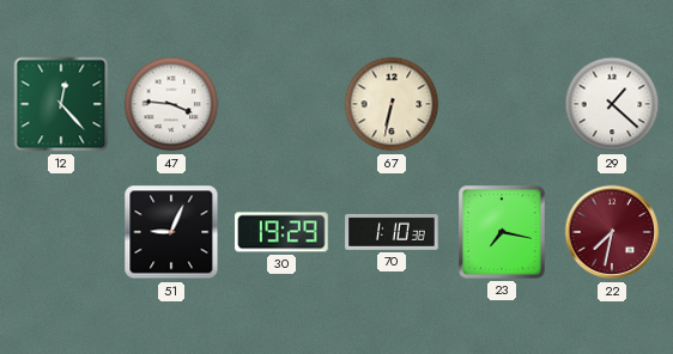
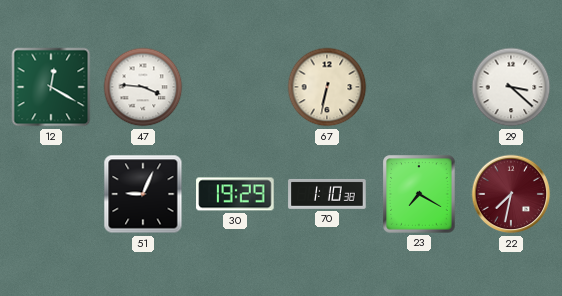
12: 12:23 -> 12:20 (51, 87)
29: 1:22 -> 3:22 (511, 87)
23: 7:17 -> 7:20 (419, 194)
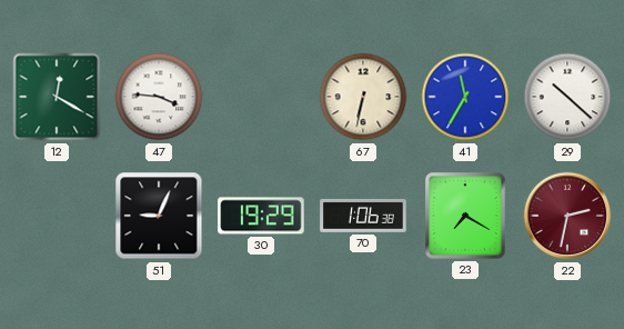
41: none -> 11:35 (465, 97)
29: 3:22 -> 10:22 (567, 97)
70: 1:10 -> 1:06 (363, 216)
22: 7:32 -> 2:32 (567, 216)
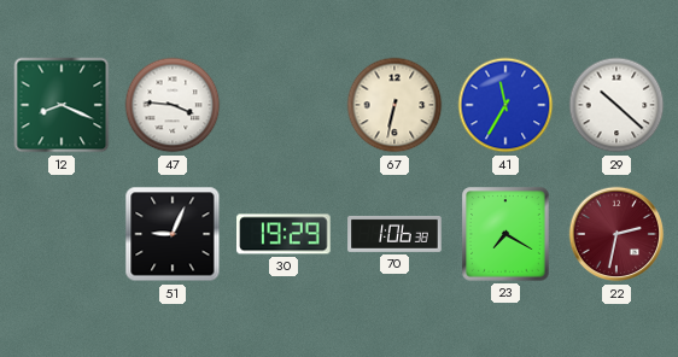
12: 12:20 -> 8:19 (62, 105)
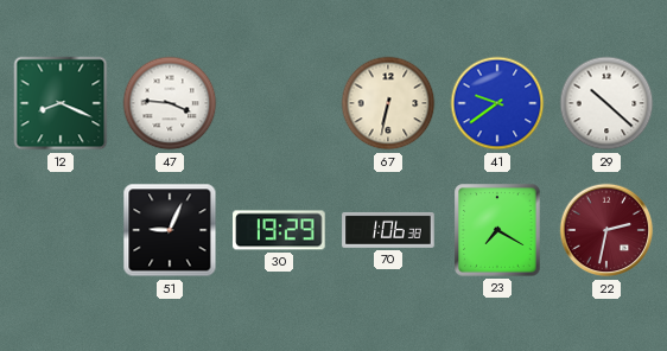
41: 11:35 -> 9:39 (497, 103)
